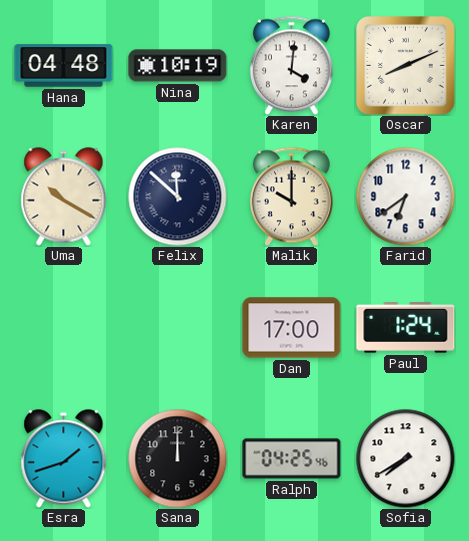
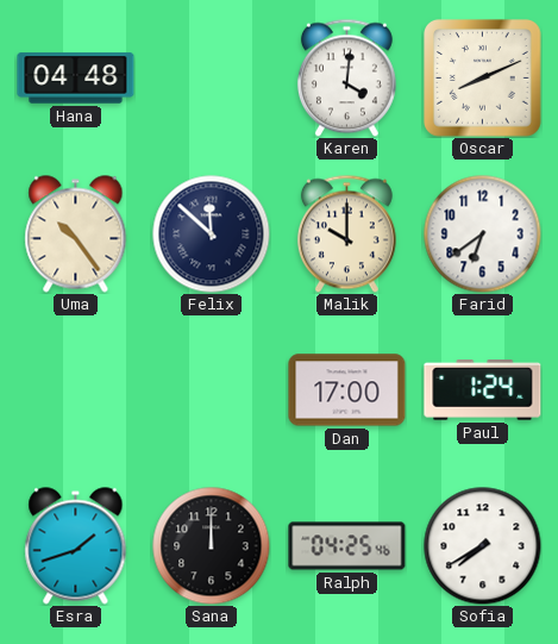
Nina: 10:19 -> none (178, 66)
Uma: 10:20 -> 10:24 (76, 235)
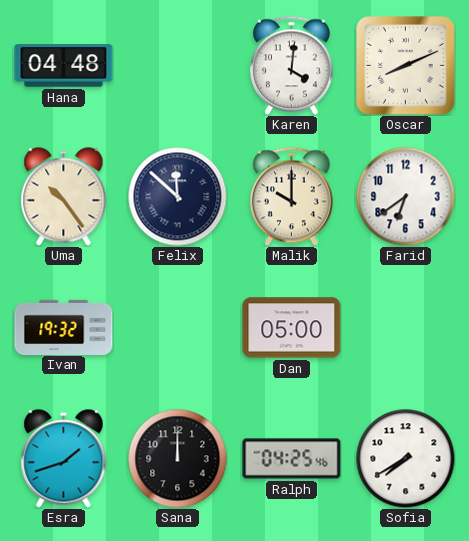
Ivan: none -> 19:32 (64, 327)
Dan: 17:00 -> 05:00 (292, 328)
Paul: 1:24 -> none (483, 390)
